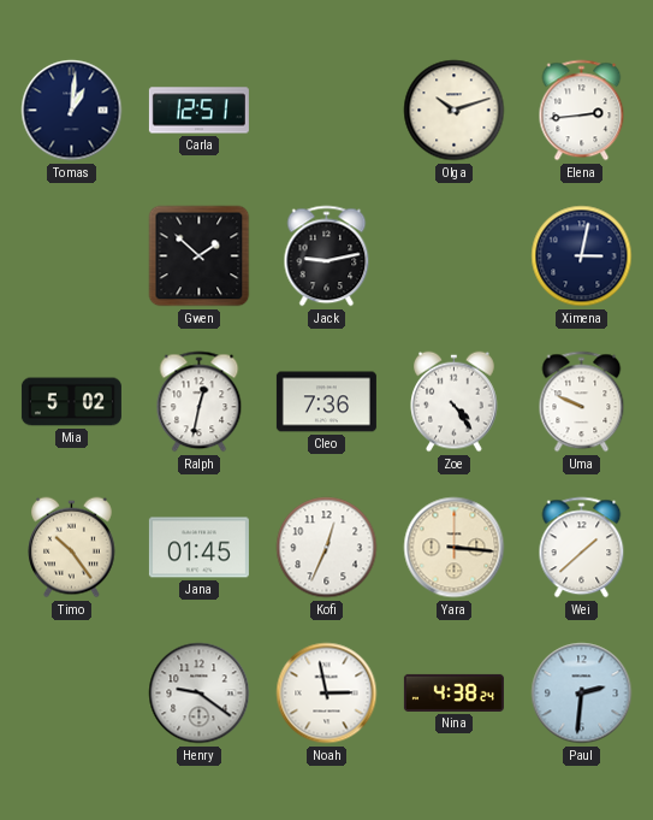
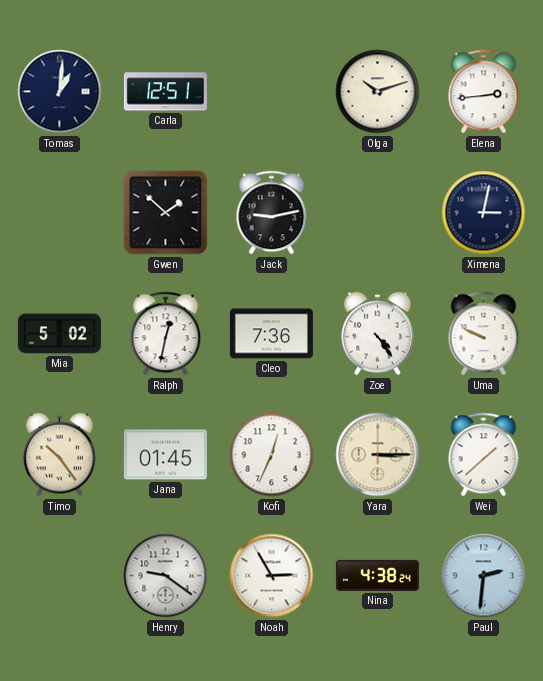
Yara: 3:16 -> 3:15 (378, 455)
Noah: 2:58 -> 2:55 (272, 576)
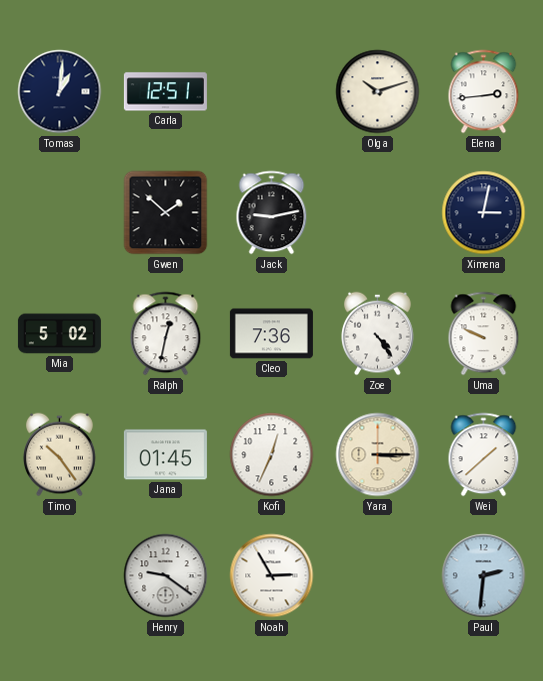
Nina: 4:38 -> none (377, 575)
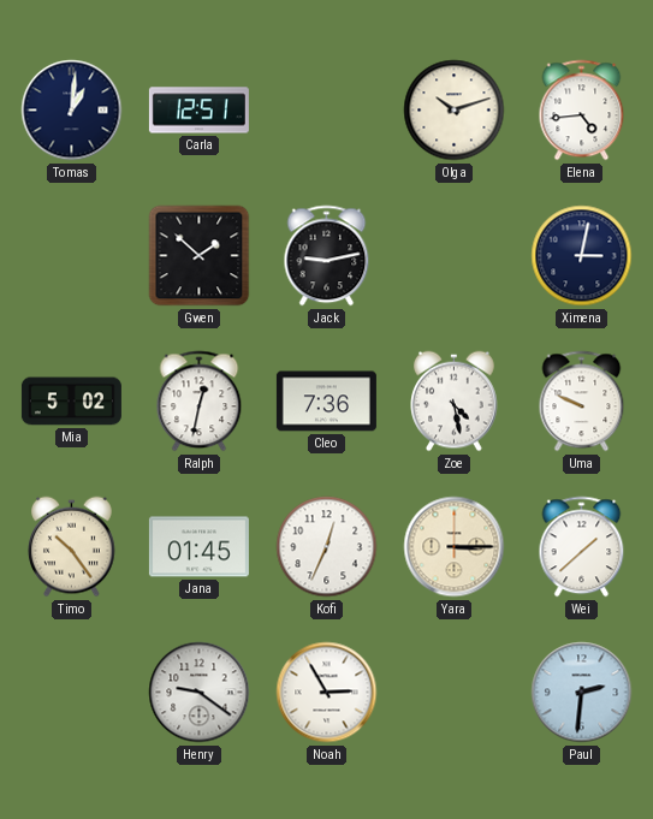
Elena: 2:44 -> 4:44 (582, 111)
Zoe: 4:24 -> 4:28 (455, 402)
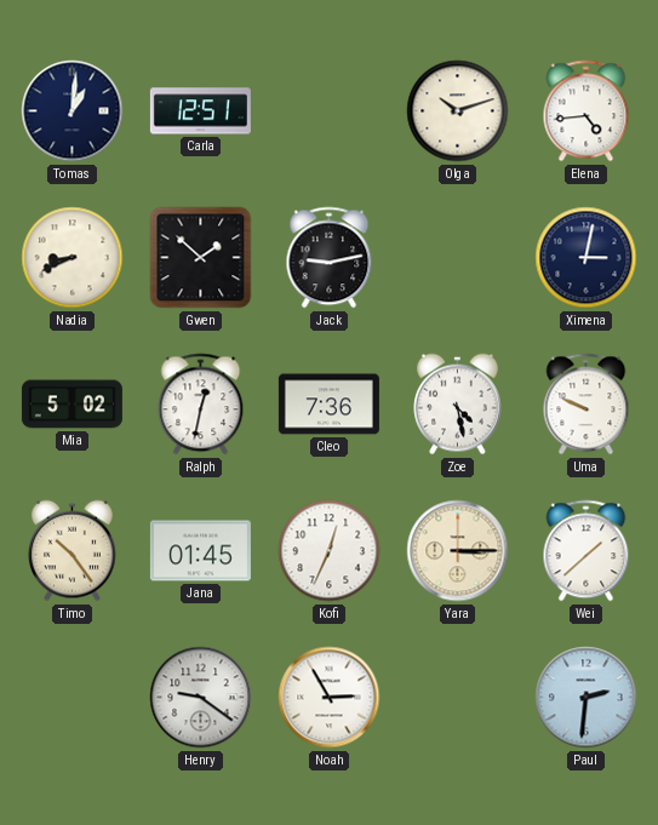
Nadia: none -> 8:41 (73, 258)
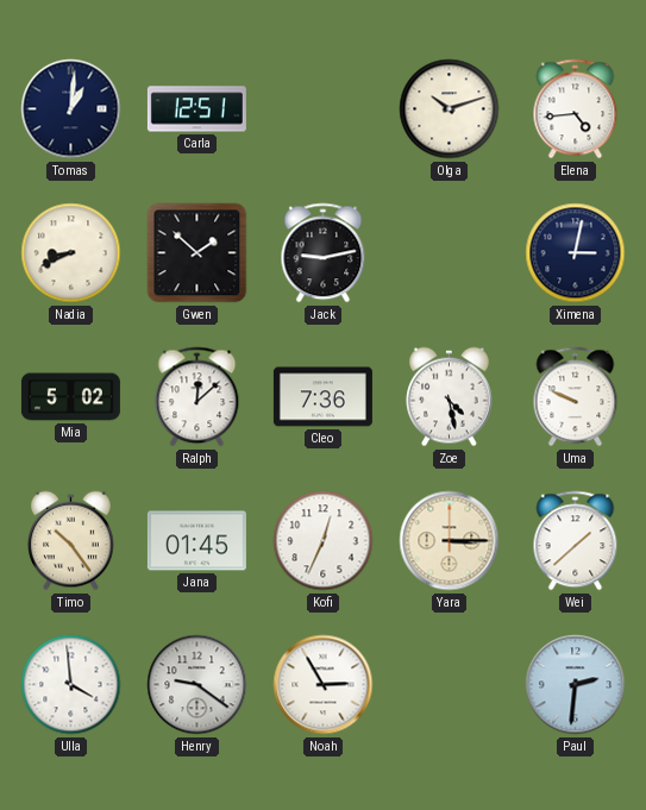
Ralph: 12:32 -> 12:08 (197, 397)
Ulla: none -> 3:59 (71, 685)
